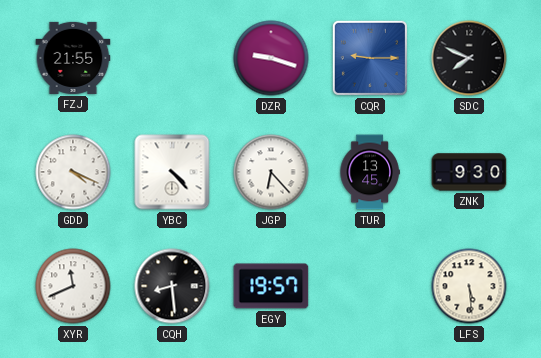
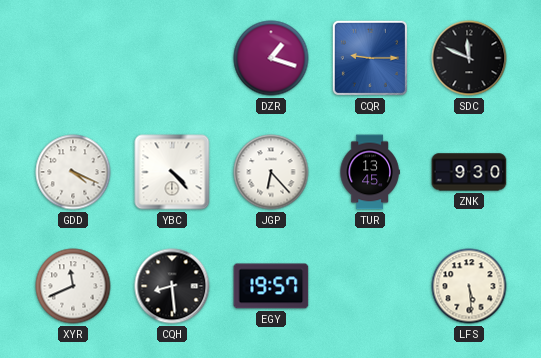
FZJ: 21:55 -> none (73, 58)
DZR: 9:18 -> 1:18 (271, 58)
SDC: 7:49 -> 11:49 (469, 58)
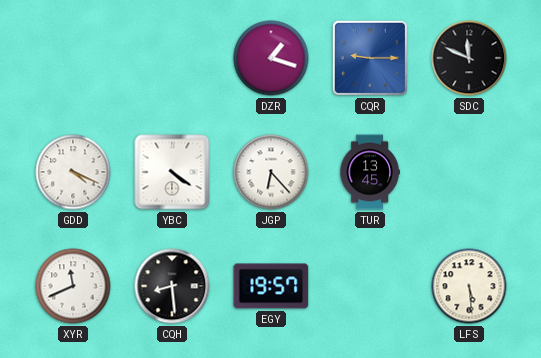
YBC: 4:23 -> 4:21 (172, 172)
ZNK: 9:30 -> none (469, 172)
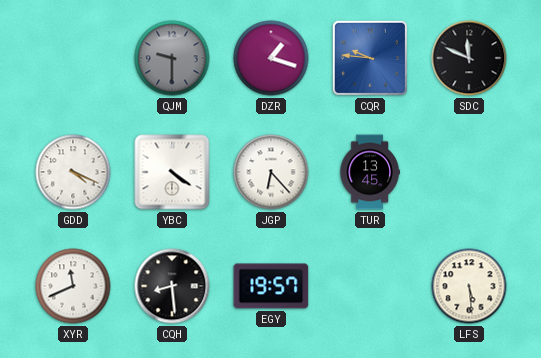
QJM: none -> 9:30 (172, 58)
CQR: 9:15 -> 9:46 (370, 58)
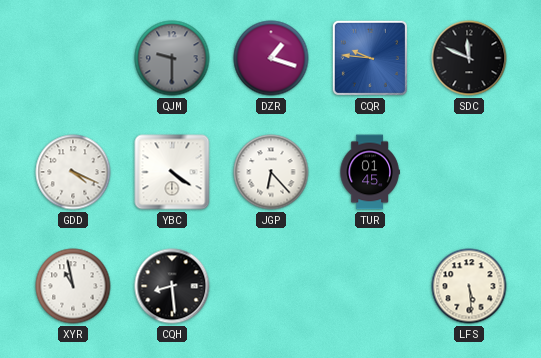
TUR: 13:45 -> 01:45 (370, 172)
XYR: 11:41 -> 10:58 (73, 286)
EGY: 19:57 -> none (271, 286)
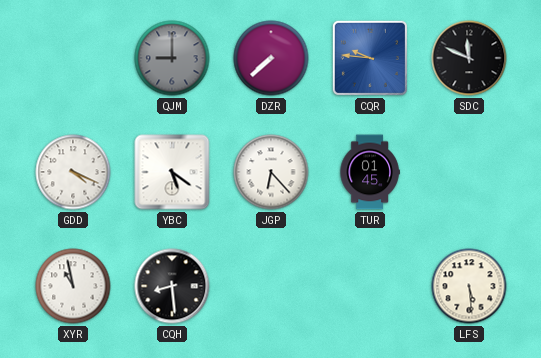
QJM: 9:30 -> 9:00 (172, 58)
DZR: 1:18 -> 7:38 (271, 58)
YBC: 4:21 -> 5:21 (172, 172)
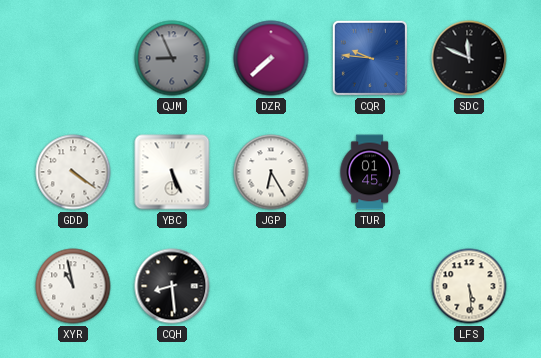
QJM: 9:00 -> 8:56 (172, 58)
GDD: 4:19 -> 4:21 (73, 172)
YBC: 5:21 -> 5:26 (172, 172)
JGP: 6:23 -> 6:25 (271, 172)
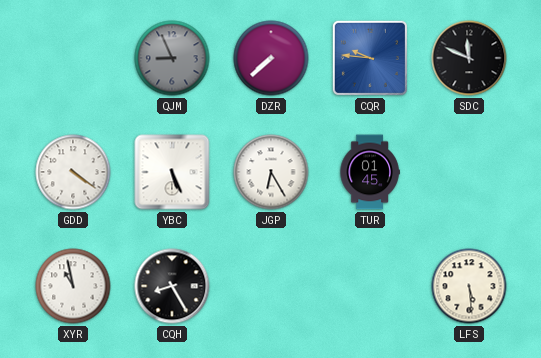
CQH: 8:29 -> 8:25 (172, 286)
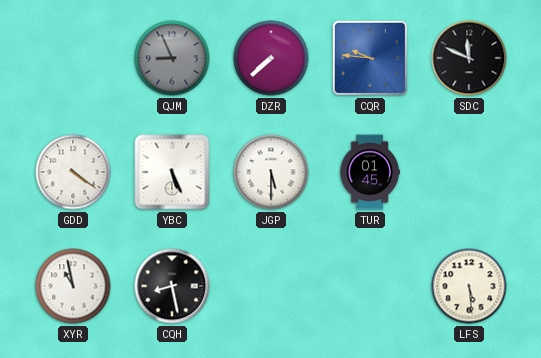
JGP: 6:25 -> 5:30 (271, 172)
CQH: 8:25 -> 8:28 (172, 286)
